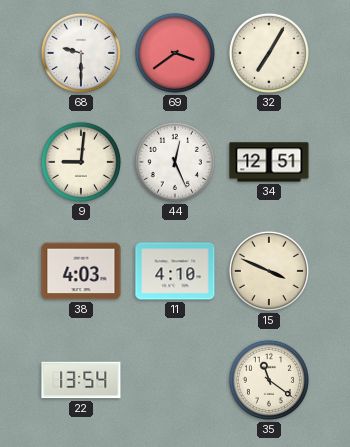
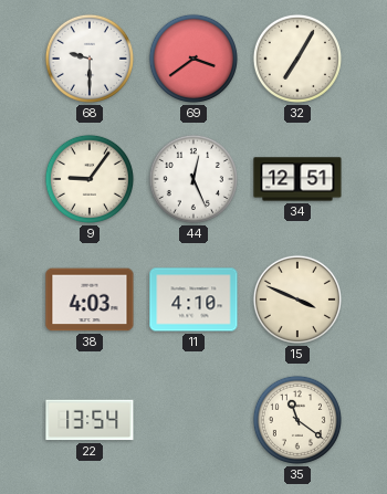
9: 9:01 -> 9:06 (90, 179)
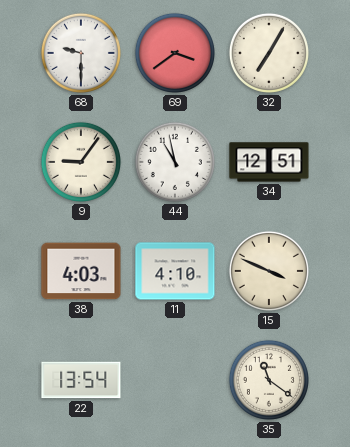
44: 12:26 -> 10:58 (175, 162)
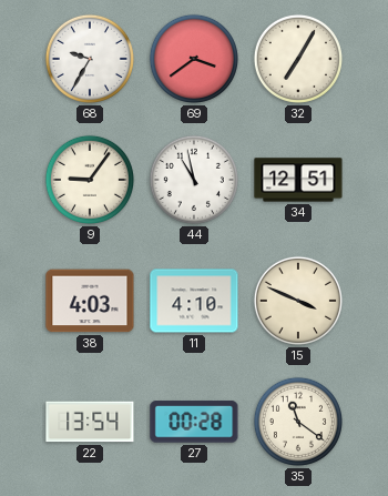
68: 9:30 -> 9:35 (90, 59)
27: none -> 00:28 (194, 422)
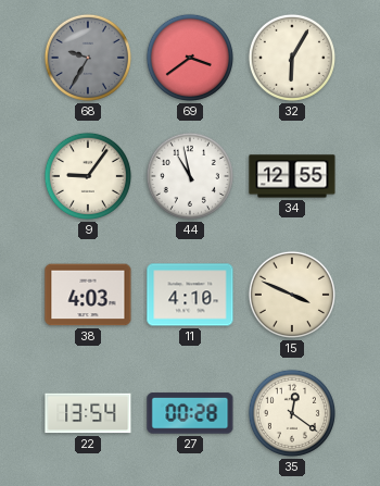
68 dial: white -> grey (88, 58)
32: 7:05 -> 6:05 (292, 58)
34: 12:51 -> 12:55 (292, 176)
35: 11:21 -> 12:21 (292, 413)
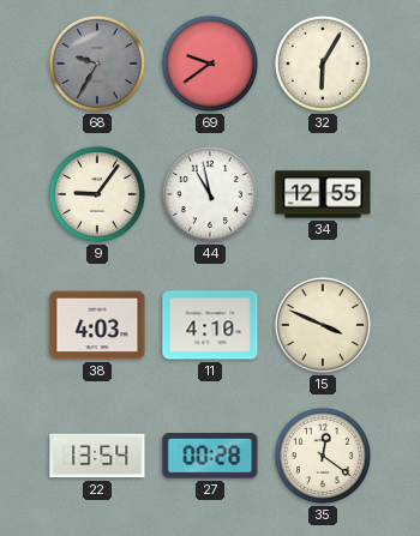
69: 3:39 -> 9:39 (210, 64)
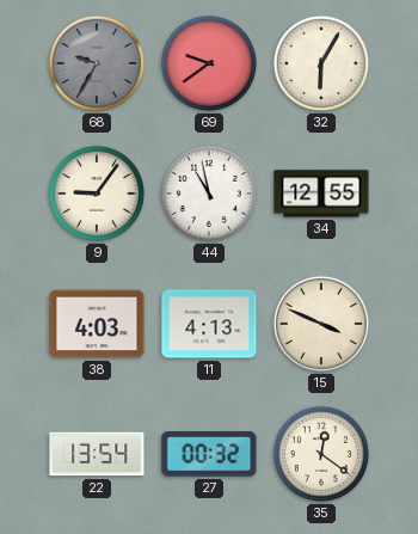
11: 4:10 -> 4:13 (209, 324)
27: 00:28 -> 00:32 (209, 454)
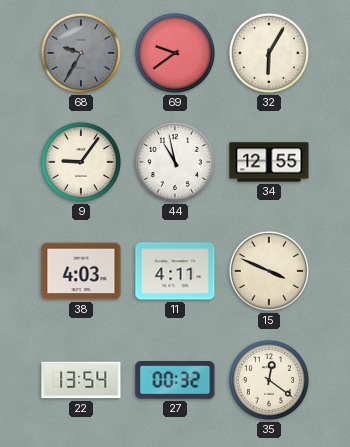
11: 4:13 -> 4:11 (175, 271)
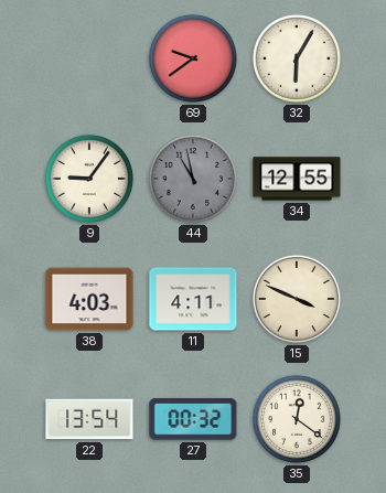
68: 9:35 -> none (81, 53)
44 dial: white -> grey (193, 179)
